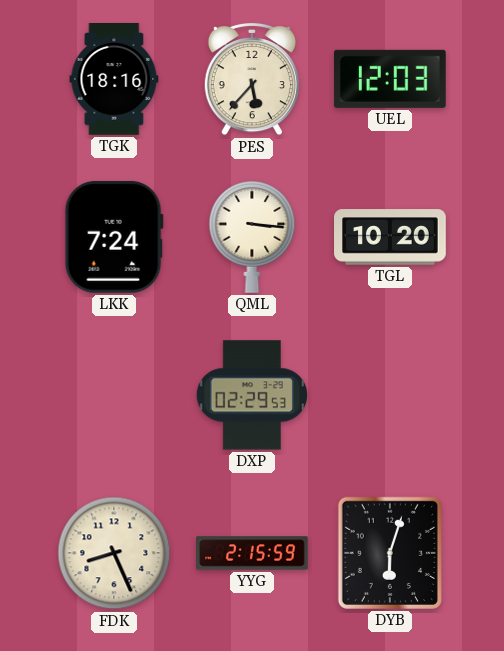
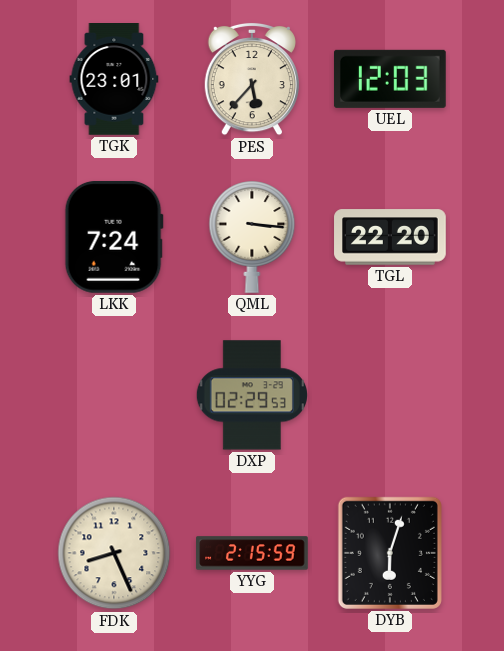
TGK: 18:16 -> 23:01 (114, 80)
TGL: 10:20 -> 22:20 (390, 237)
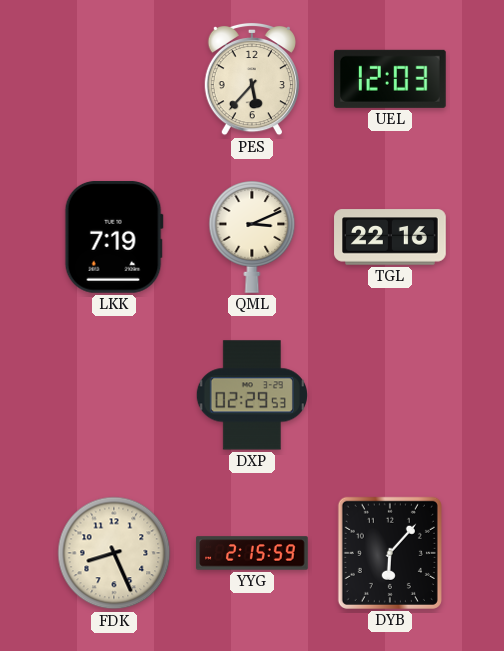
TGK: 23:01 -> none (114, 80)
LKK: 7:24 -> 7:19 (114, 237)
QML: 3:16 -> 3:11 (252, 237)
TGL: 22:20 -> 22:16 (390, 237)
DYB: 6:03 -> 6:07 (390, 553)
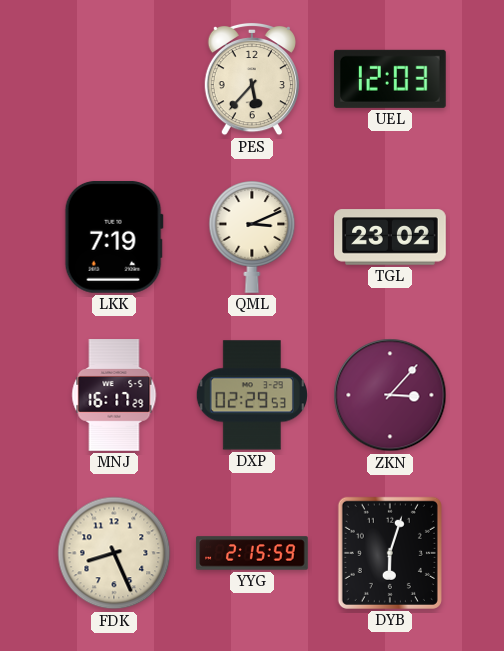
TGL: 22:16 -> 23:02 (390, 237)
MNJ: none -> 16:17 (114, 395)
ZKN: none -> 3:07 (390, 395)
DYB: 6:07 -> 6:03 (390, 553)
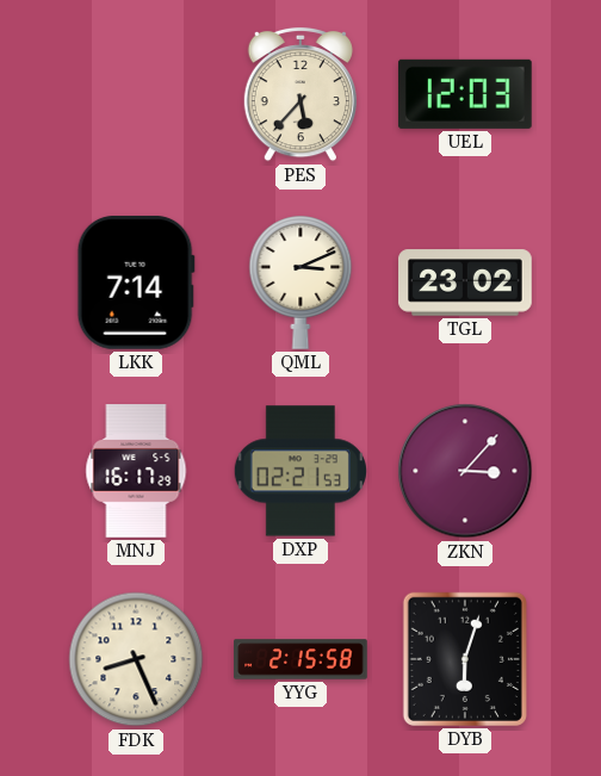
LKK: 7:19 -> 7:14 (136, 283)
DXP: 02:29 -> 02:21 (300, 471)
YYG: 2:15:59 -> 2:15:58 (300, 659)
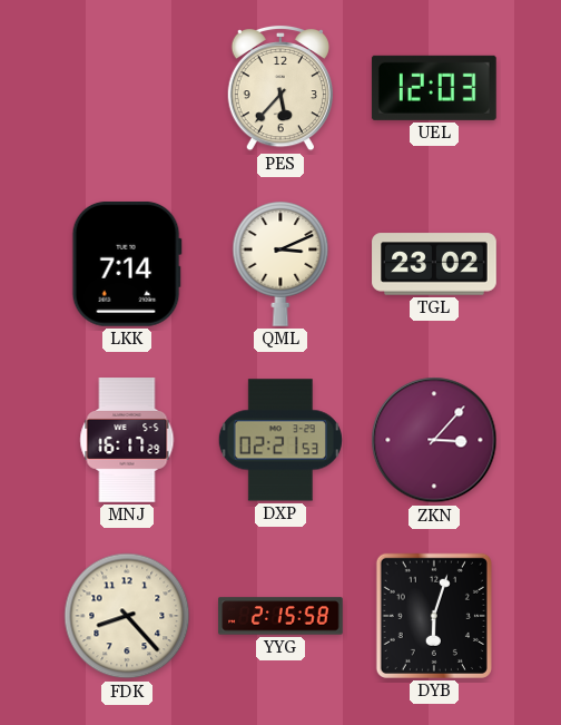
FDK: 8:26 -> 8:23 (127, 616)
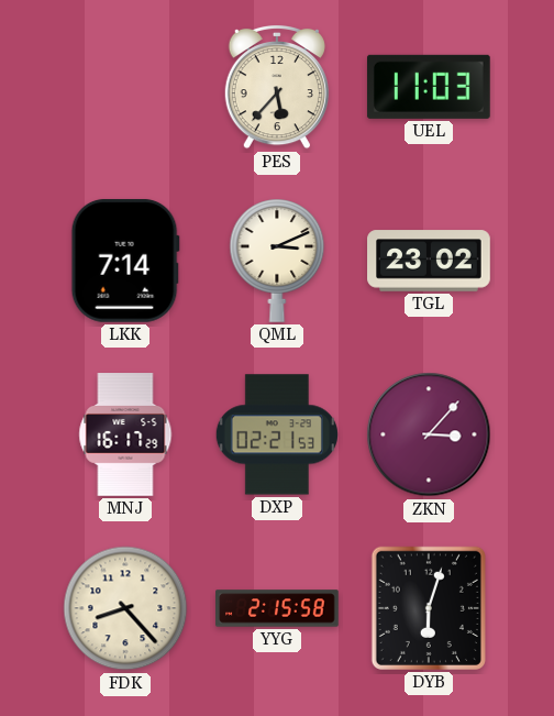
UEL: 12:03 -> 11:03 (429, 87)
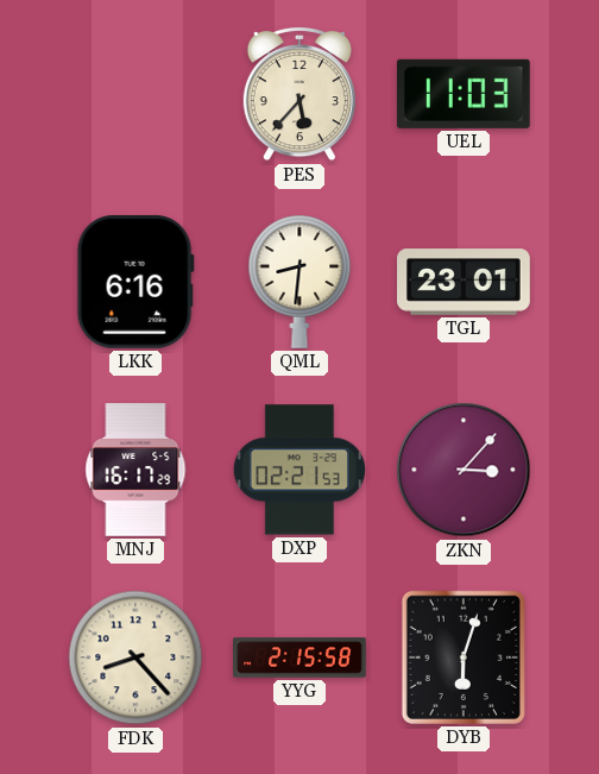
LKK: 7:14 -> 6:16 (135, 282)
QML: 3:11 -> 8:31 (299, 282)
TGL: 23:02 -> 23:01 (464, 282)
